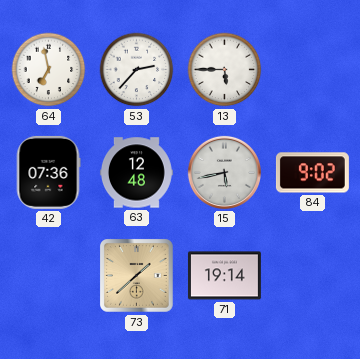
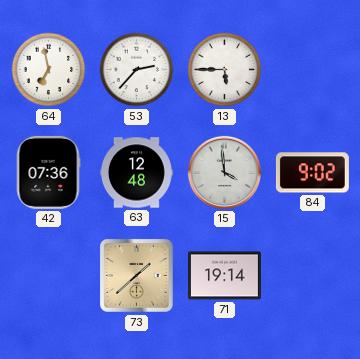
15: 5:43 -> 3:59 (224, 172)
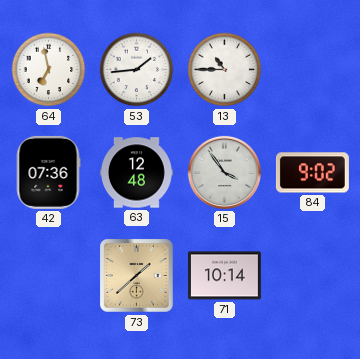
53: 2:37 -> 1:44 (137, 70)
13: 5:45 -> 10:45 (225, 70)
15: 3:59 -> 3:54 (224, 172)
71: 19:14 -> 10:14 (224, 276)
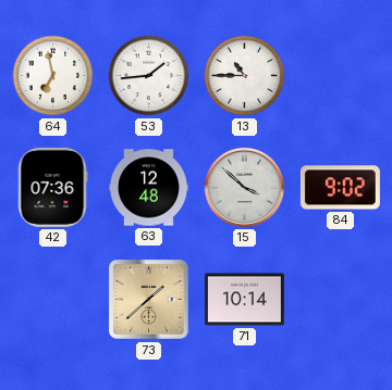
15: 3:54 -> 3:52 (244, 187)
